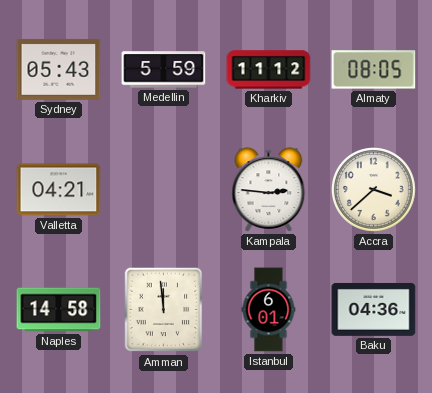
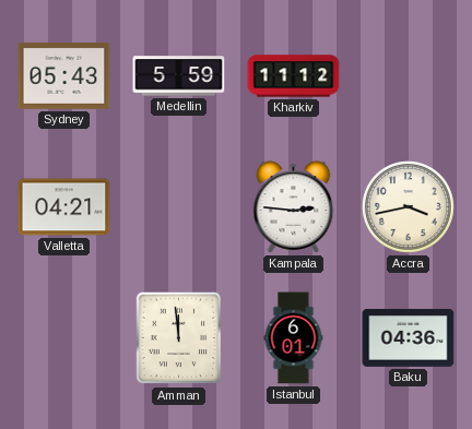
Almaty: 08:05 -> none (374, 70)
Accra: 3:38 -> 3:43 (408, 206)
Naples: 14:58 -> none (59, 310)
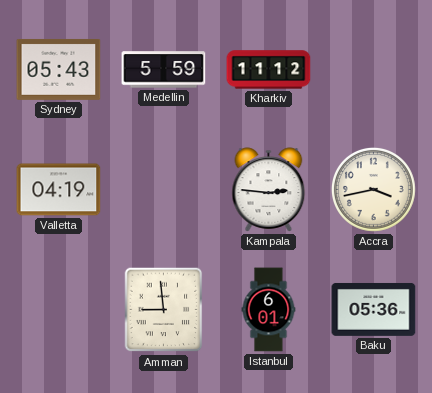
Valletta: 04:21 -> 04:19 (59, 190)
Amman: 11:59 -> 8:59 (164, 310)
Baku: 04:36 -> 05:36 (374, 309)
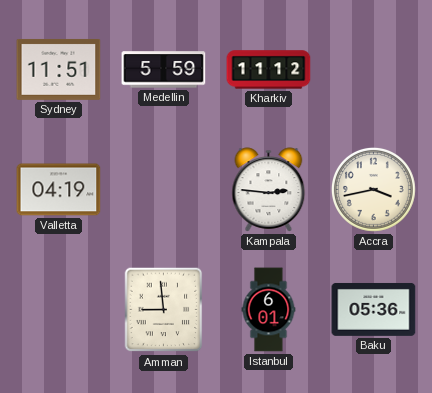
Sydney: 05:43 -> 11:51 (59, 69)
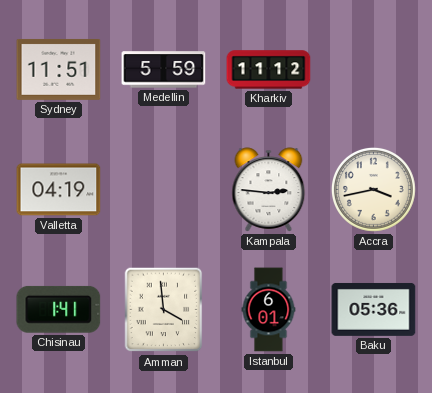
Chisinau: none -> 1:41 (59, 309)
Amman: 8:59 -> 3:59 (164, 310)
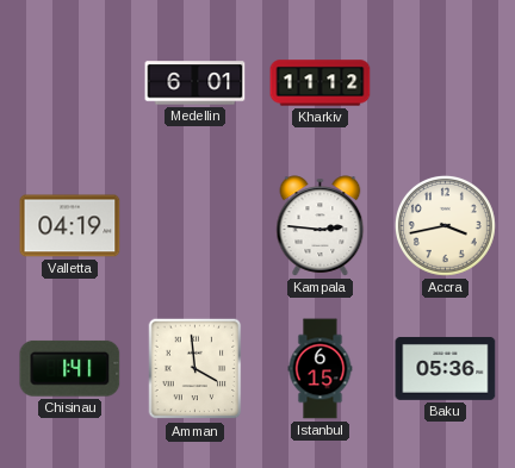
Sydney: 11:51 -> none (59, 69)
Medellin: 5:59 -> 6:01 (196, 83)
Istanbul: 6:01 -> 6:15 (321, 369)
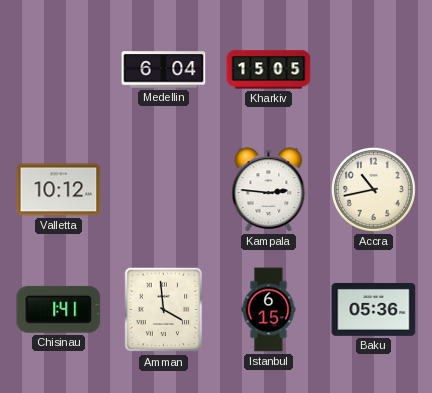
Medellin: 6:01 -> 6:04 (164, 70)
Kharkiv: 11:12 -> 15:05 (269, 70)
Valletta: 04:19 -> 10:12 (59, 190)
Accra: 3:43 -> 10:43 (373, 189)
